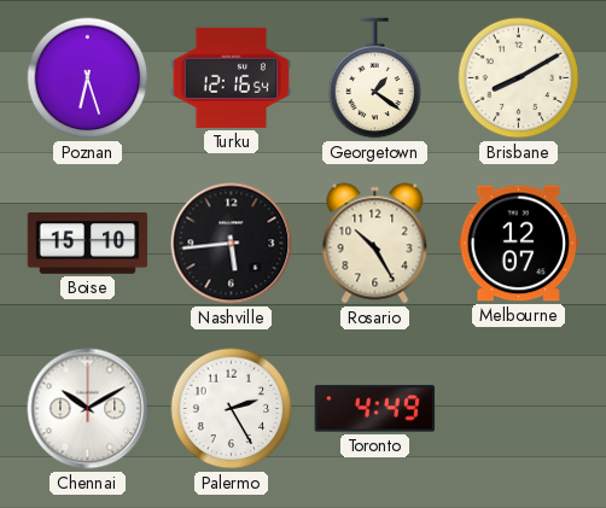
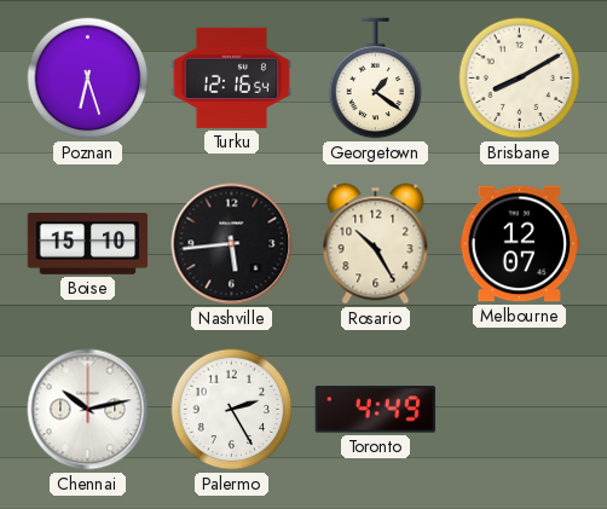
Chennai: 10:10 -> 10:13 (88, 410)
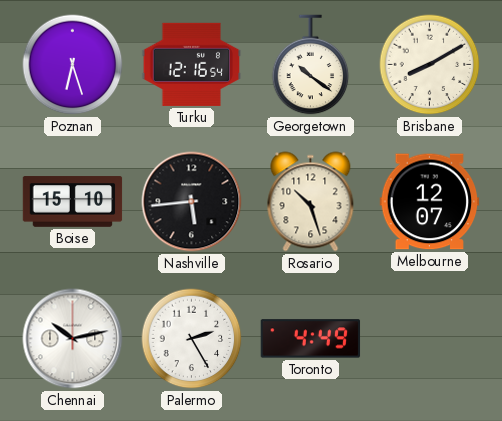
Georgetown: 1:21 -> 10:21 (311, 65)
Rosario: 10:25 -> 10:27 (311, 202)
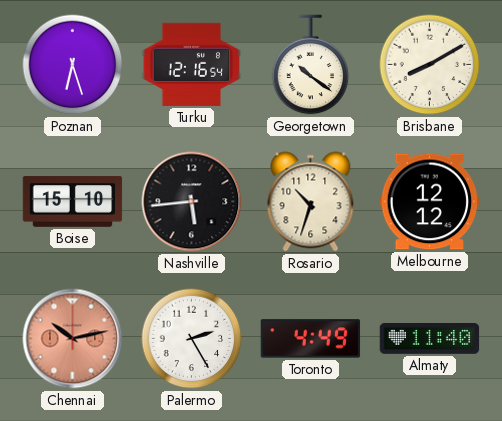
Rosario: 10:27 -> 10:33 (311, 202)
Melbourne: 12:07 -> 12:12 (430, 202)
Chennai dial: white -> salmon (73, 339)
Almaty: none -> 11:40 (430, 339)
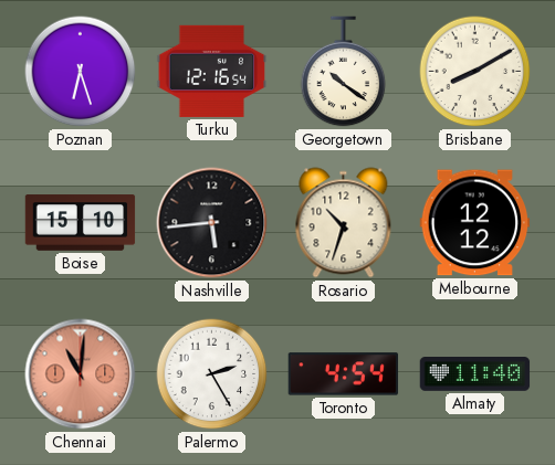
Chennai: 10:13 -> 11:01 (81, 374)
Toronto: 4:49 -> 4:54 (344, 374)
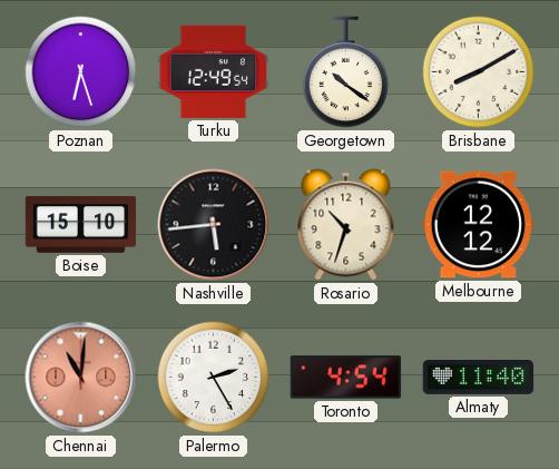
Turku: 12:16 -> 12:49 (214, 71)
